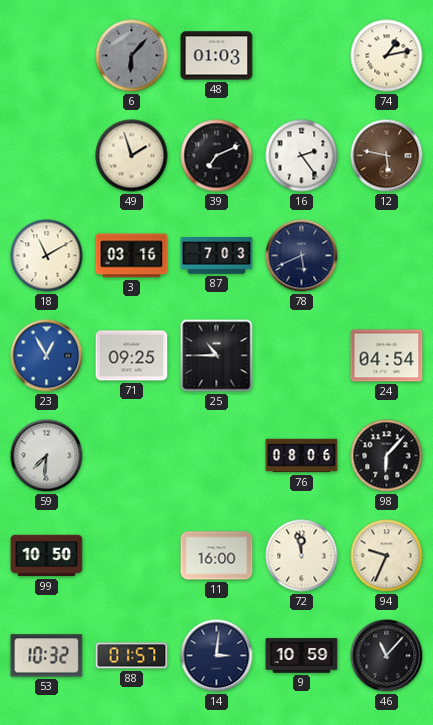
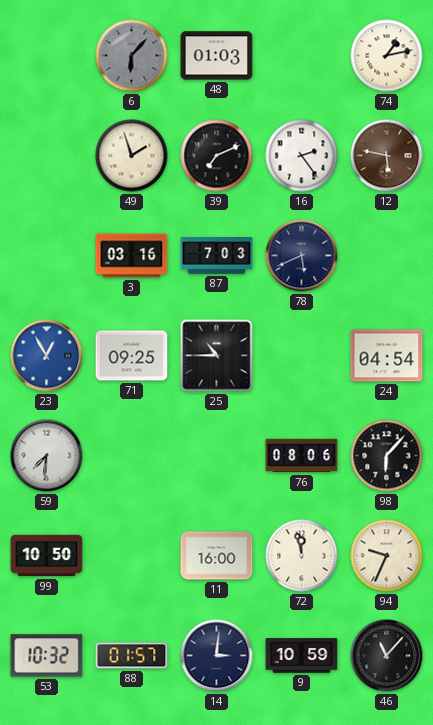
18: 11:10 -> none (47, 256)
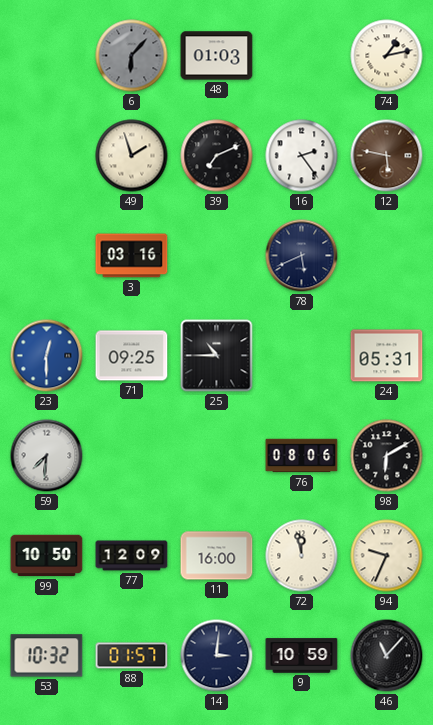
87: 7:03 -> none (217, 256)
23: 12:55 -> 12:30 (47, 356)
24: 04:54 -> 05:31 (387, 356)
98: 6:07 -> 6:10 (387, 456)
77: none -> 12:09 (132, 556)
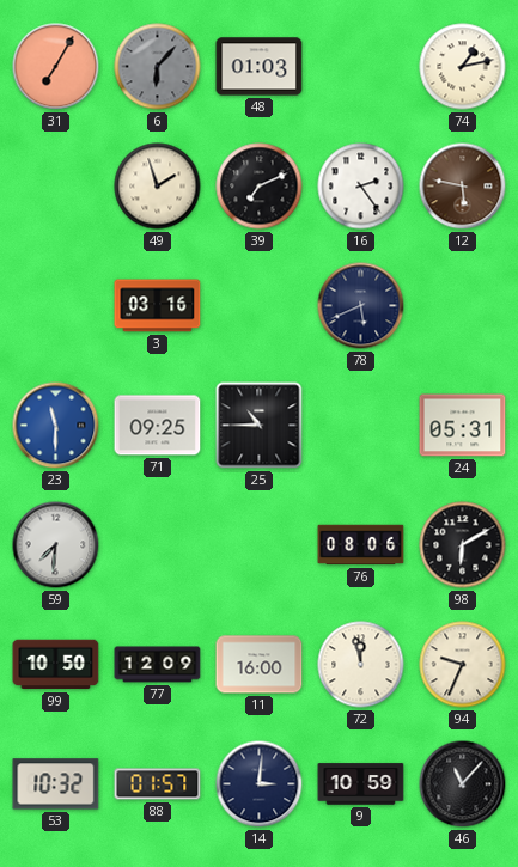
31: none -> 7:05 (56, 67)
23: 12:30 -> 11:30 (56, 426)
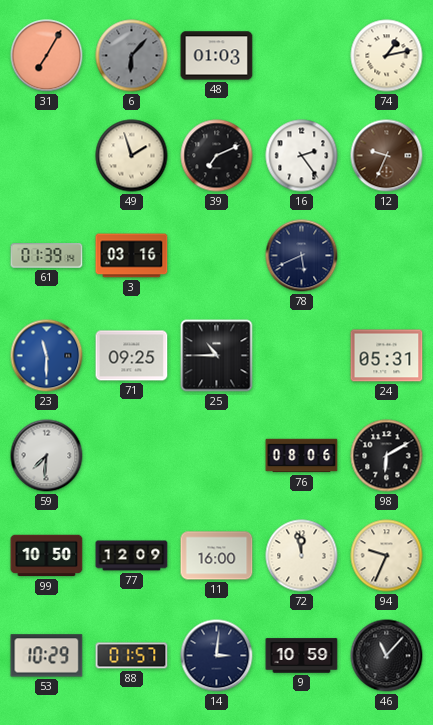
12: 5:47 -> 9:34 (387, 156)
61: none -> 01:39 (47, 256)
53: 10:32 -> 10:29 (47, 656)
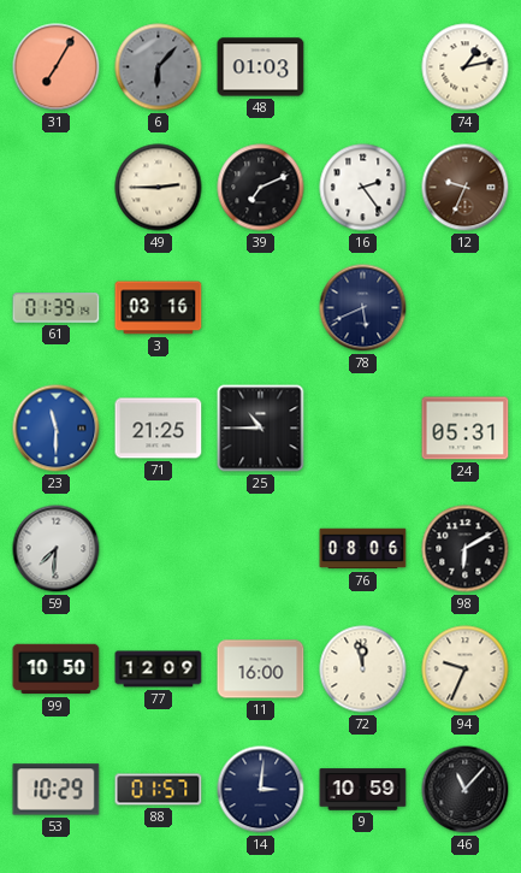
49: 1:57 -> 2:45 (159, 188)
71: 09:25 -> 21:25 (159, 429)
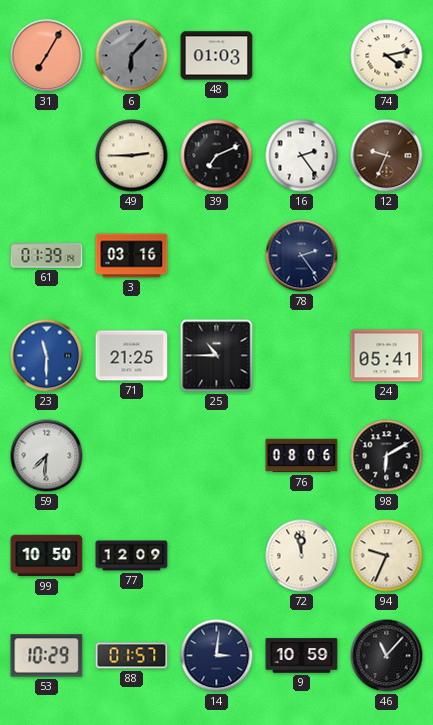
74: 1:13 -> 4:13 (387, 56)
78: 5:41 -> 2:24 (302, 256)
24: 05:31 -> 05:41 (387, 356)
11: 16:00 -> none (261, 670)
